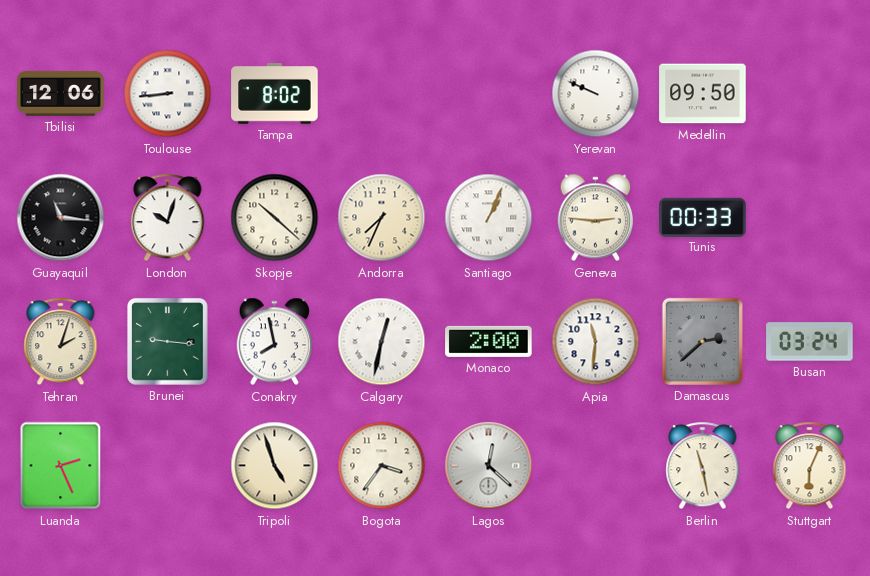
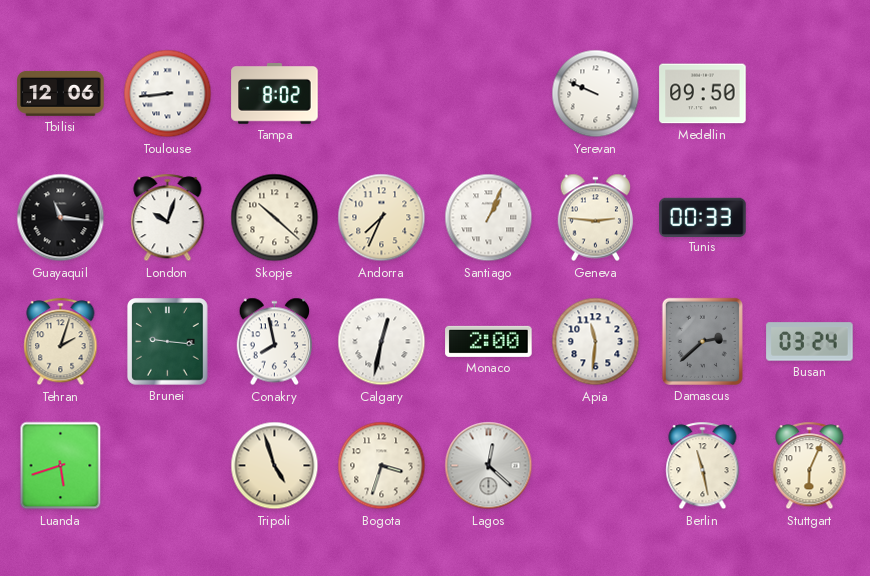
Luanda: 2:26 -> 5:42 (61, 466)
Bogota: 3:36 -> 3:33 (382, 466)
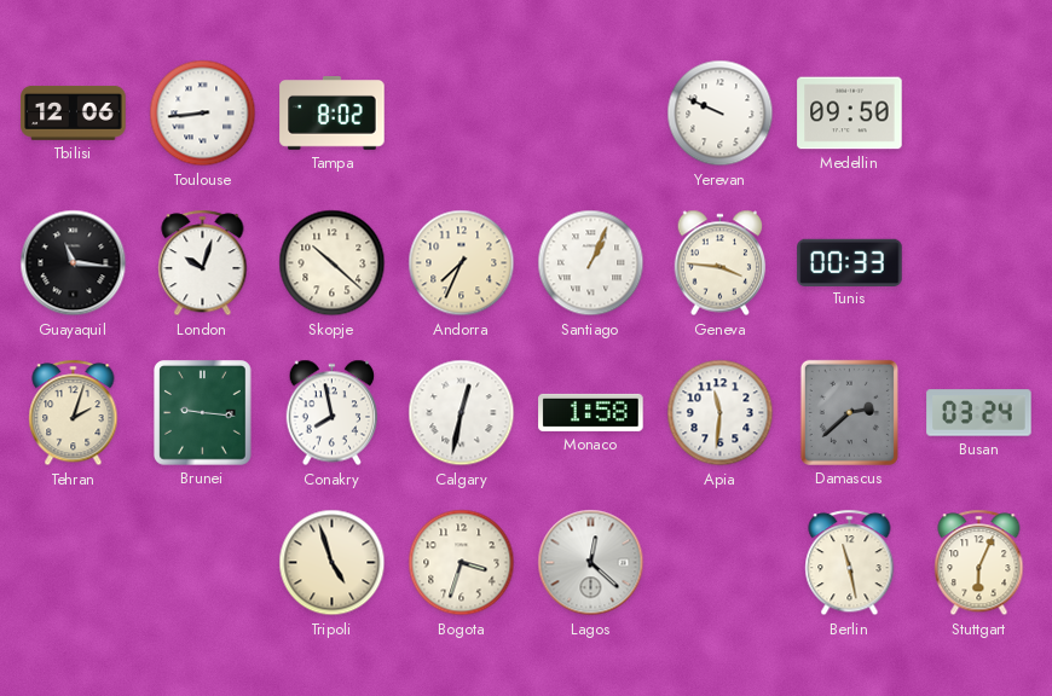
Geneva: 2:46 -> 3:46 (721, 263)
Monaco: 2:00 -> 1:58 (591, 412)
Luanda: 5:42 -> none (61, 466)
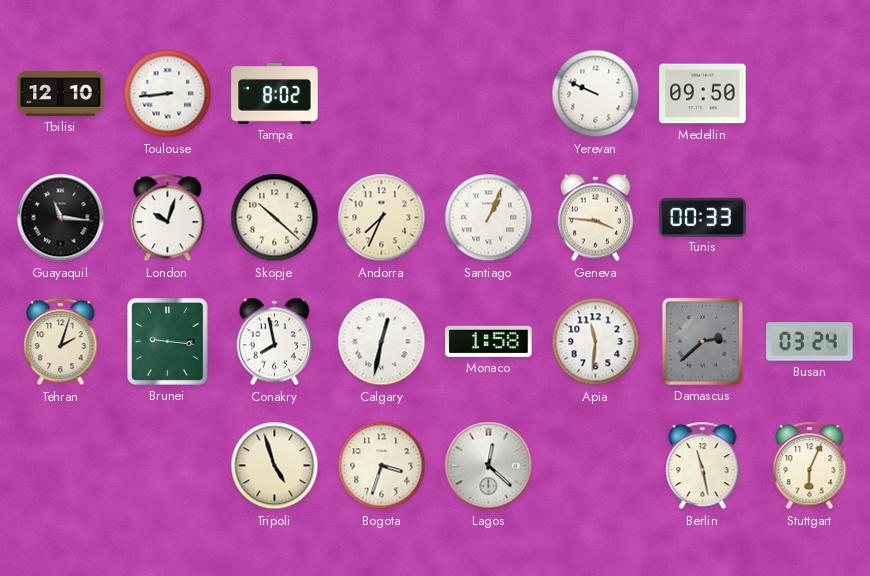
Tbilisi: 12:06 -> 12:10 (61, 93)
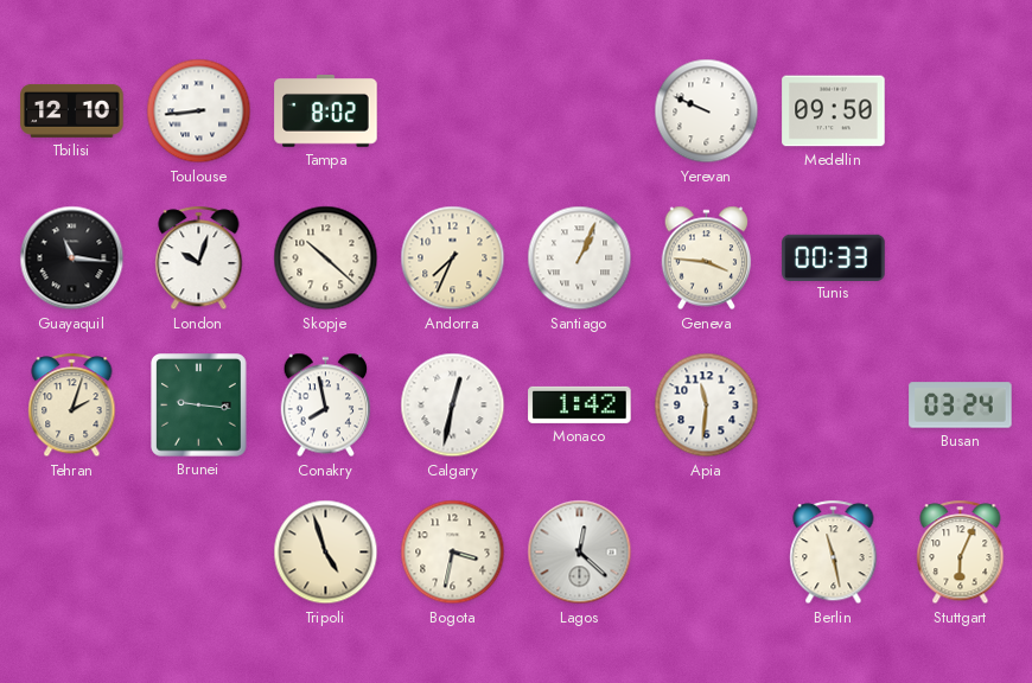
Monaco: 1:58 -> 1:42 (580, 404)
Damascus: 2:38 -> none (702, 341)
Bogota: 3:33 -> 3:32 (453, 553)
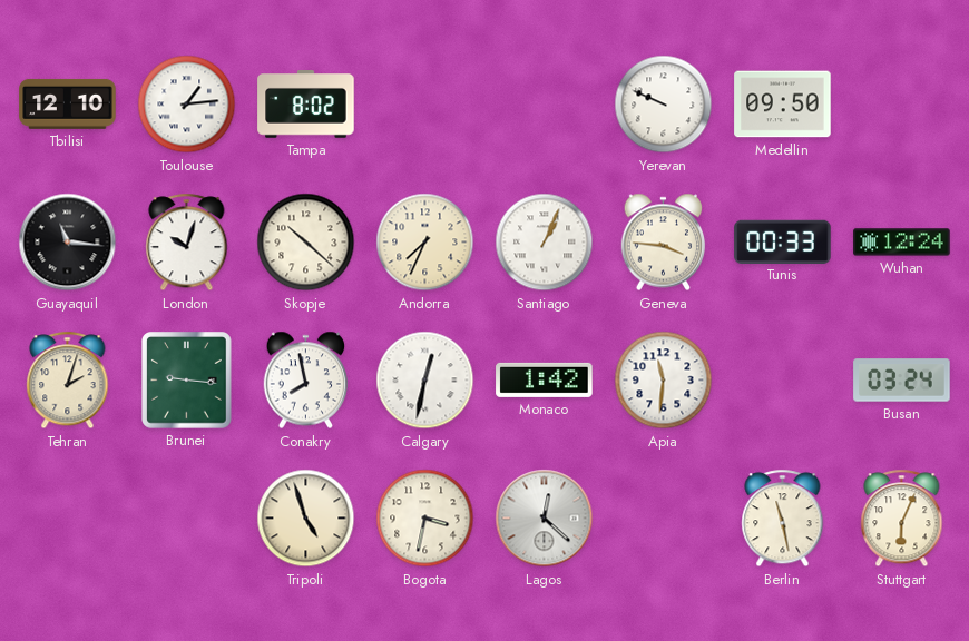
Toulouse: 8:44 -> 1:14 (187, 105)
Wuhan: none -> 12:24 (902, 243)
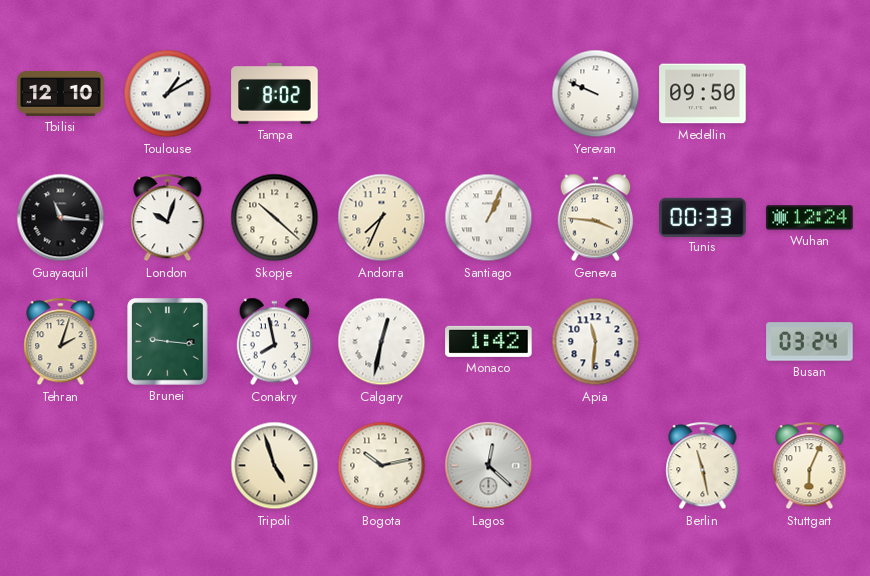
Toulouse: 1:14 -> 1:10 (168, 94)
Bogota: 3:32 -> 10:13 (382, 466)
